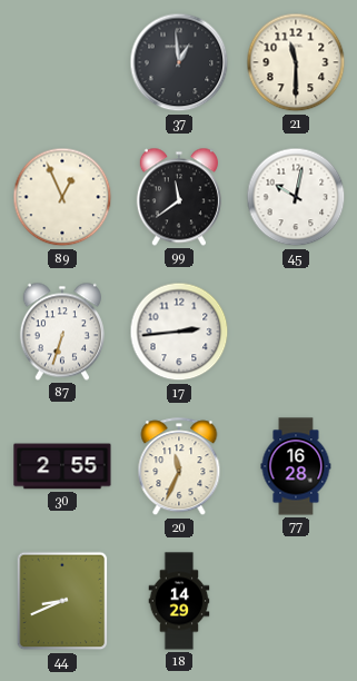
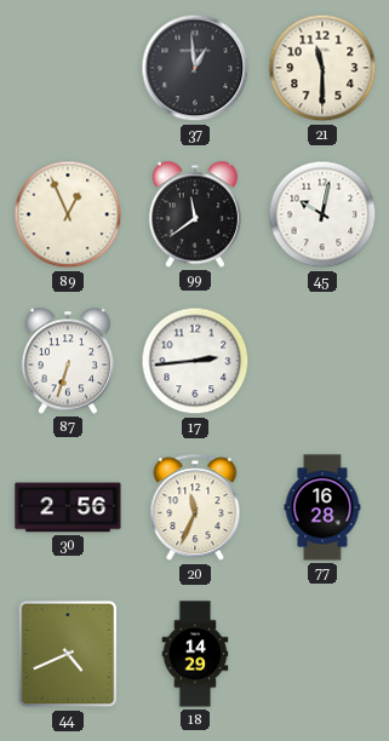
30: 2:55 -> 2:56 (68, 507)
44: 8:41 -> 4:41 (68, 654)
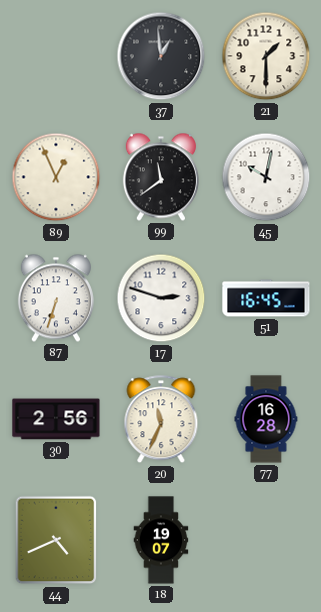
21: 11:30 -> 1:30 (266, 56)
17: 2:44 -> 2:48 (161, 298)
51: none -> 16:45 (266, 298)
18: 14:29 -> 19:07 (161, 540)
